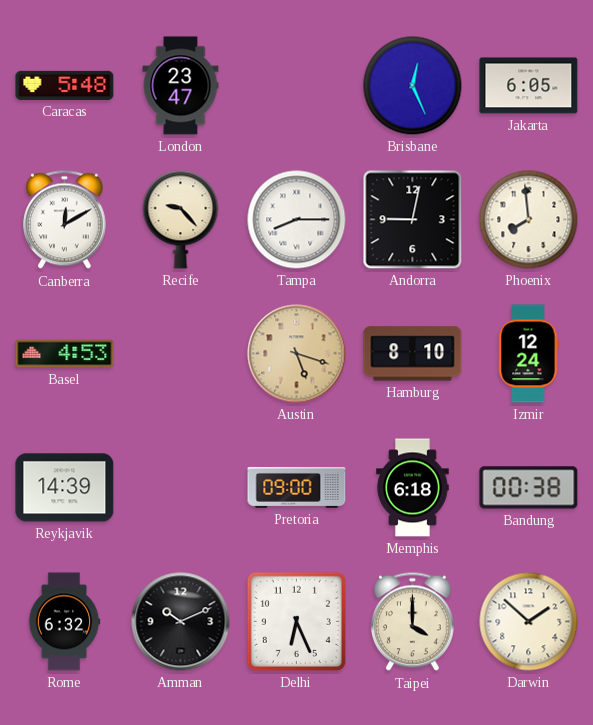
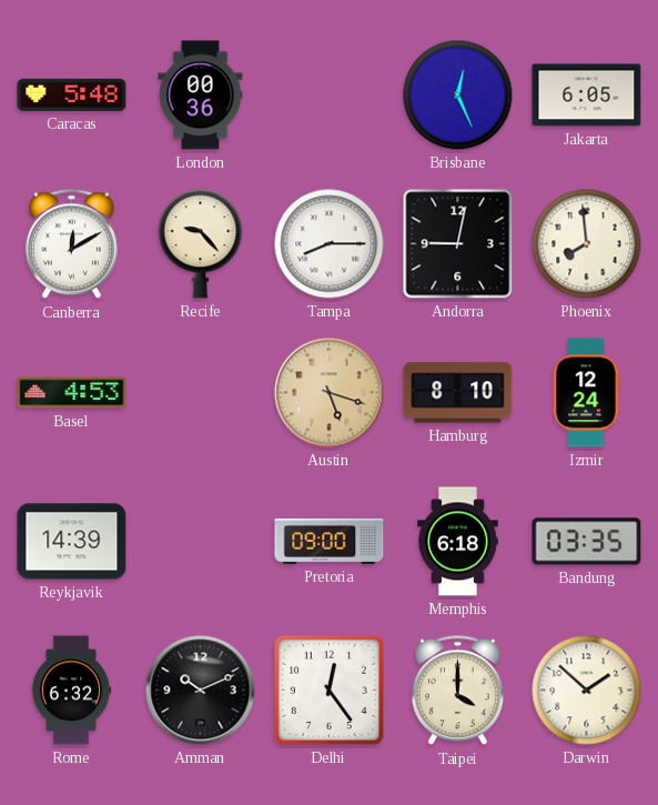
London: 23:47 -> 00:36 (201, 95)
Bandung: 00:38 -> 03:35 (587, 542)
Delhi: 6:26 -> 12:24 (328, 690)
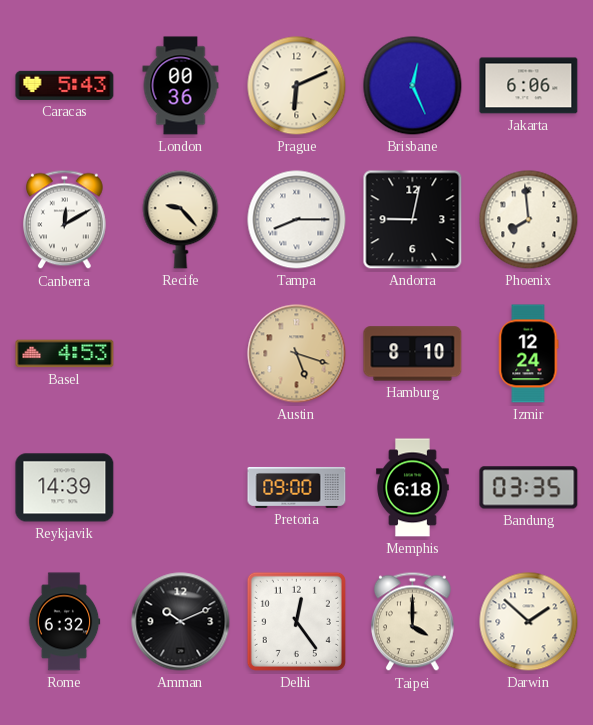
Caracas: 5:48 -> 5:43 (65, 85)
Prague: none -> 6:11 (297, 86)
Jakarta: 6:05 -> 6:06 (529, 86)
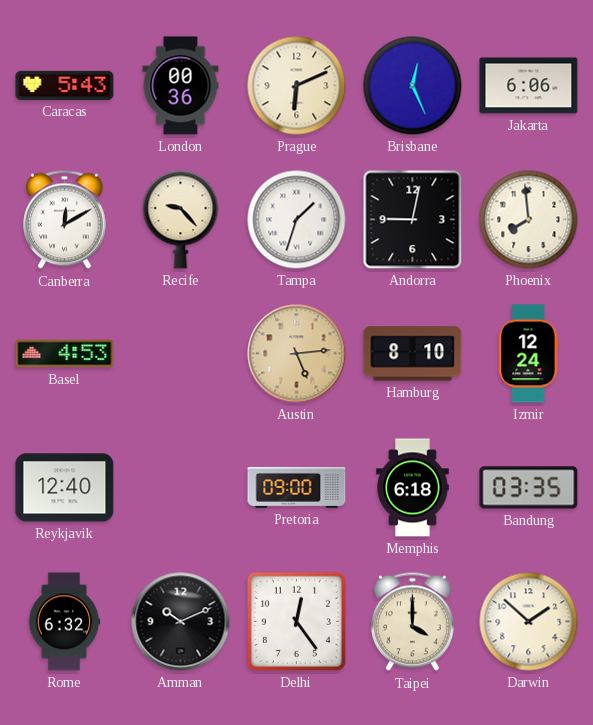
Tampa: 8:15 -> 1:33 (297, 220)
Austin: 5:18 -> 5:14 (297, 354)
Reykjavik: 14:39 -> 12:40 (65, 488)
